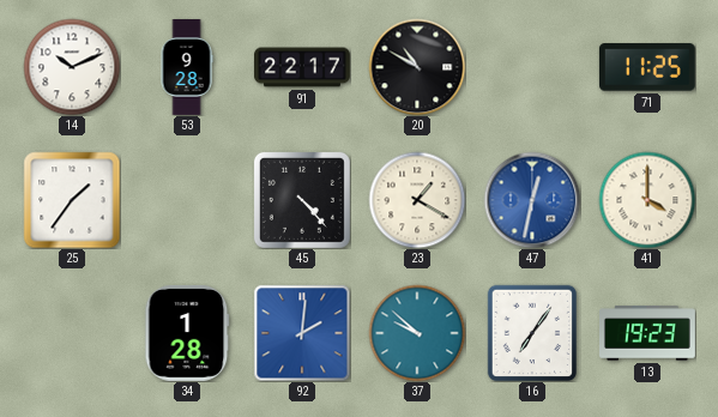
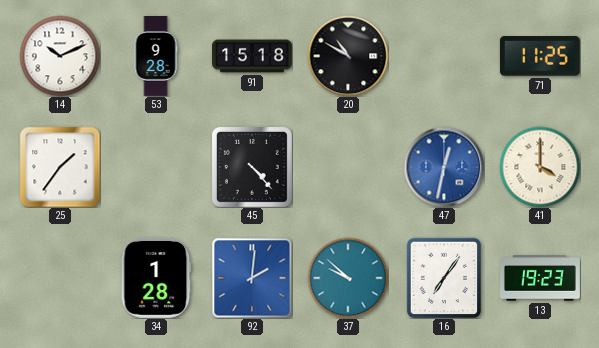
91: 22:17 -> 15:18 (253, 56)
23: 1:20 -> none (417, 200)
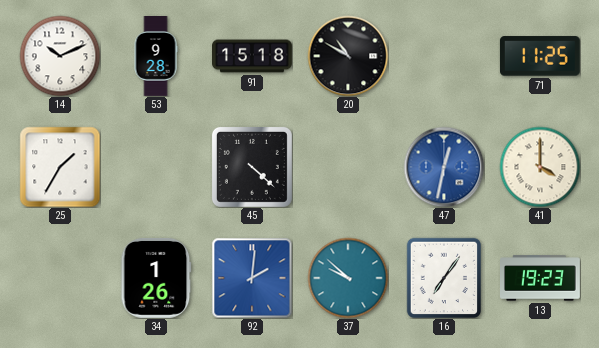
25: 1:36 -> 1:35 (60, 167)
45: 4:23 -> 4:22 (252, 167)
34: 1:28 -> 1:26 (156, 278)
